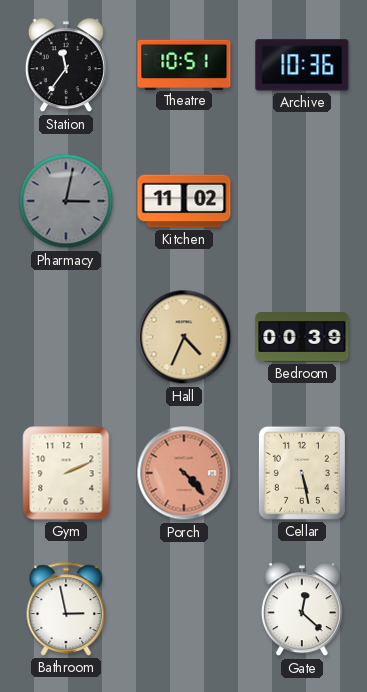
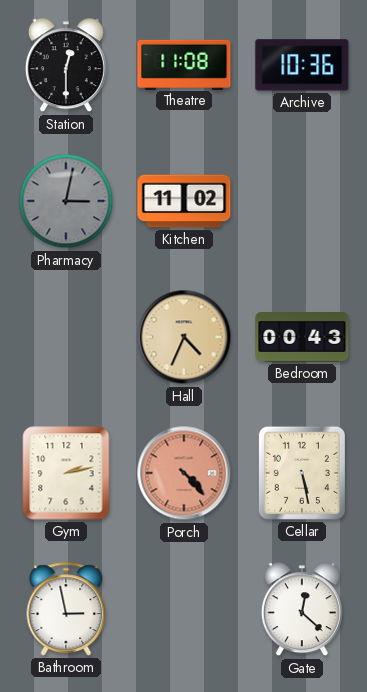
Station: 11:36 -> 12:30 (66, 66)
Theatre: 10:51 -> 11:08 (184, 64)
Bedroom: 00:39 -> 00:43 (302, 338)
Gym: 2:11 -> 2:13 (66, 473)
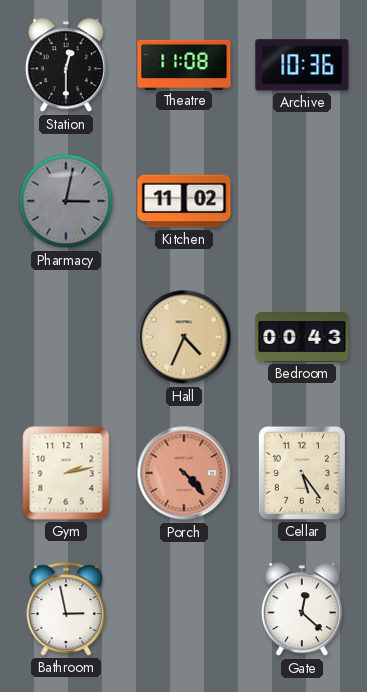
Cellar: 5:28 -> 5:24 (302, 473)
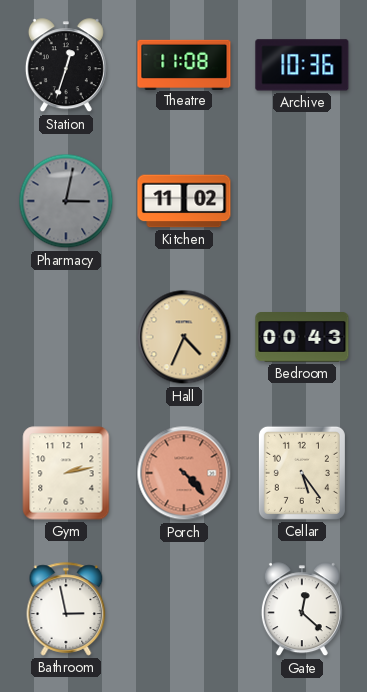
Station: 12:30 -> 12:33 (66, 66)
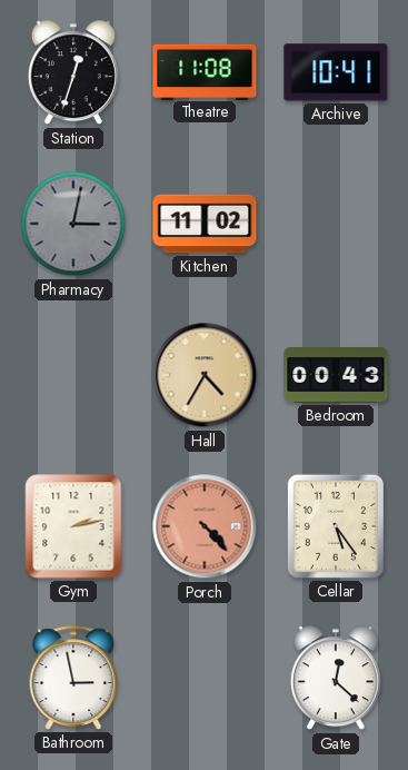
Archive: 10:36 -> 10:41 (336, 72)
Hall: 4:34 -> 4:35 (205, 375)
